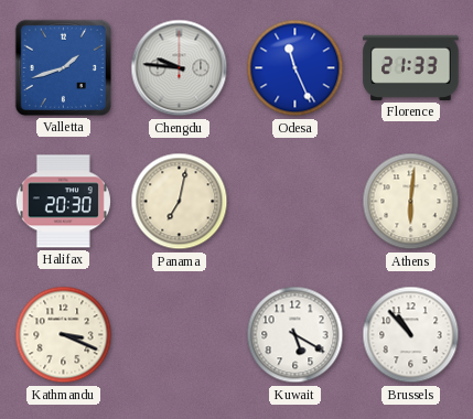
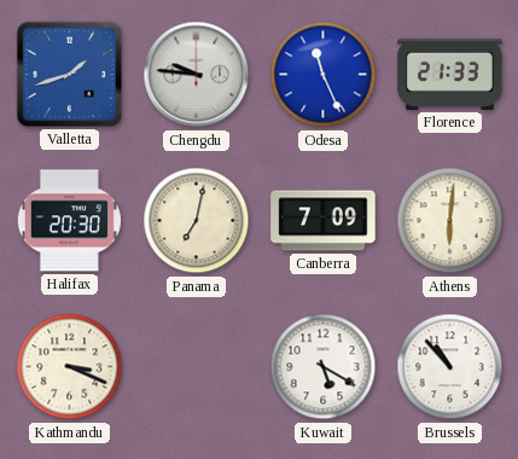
Canberra: none -> 7:09 (324, 221)
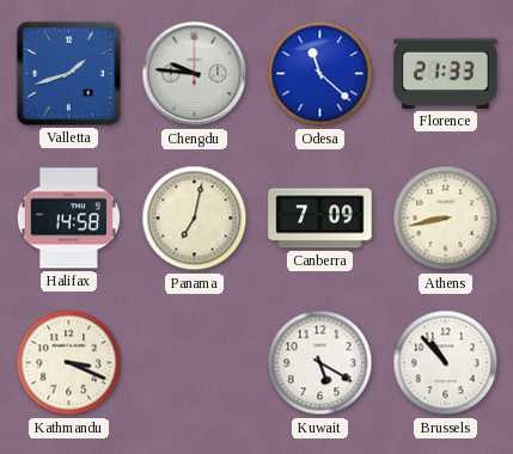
Odesa: 11:26 -> 11:22 (320, 74)
Halifax: 20:30 -> 14:58 (68, 219)
Athens: 6:01 -> 8:43 (446, 219)
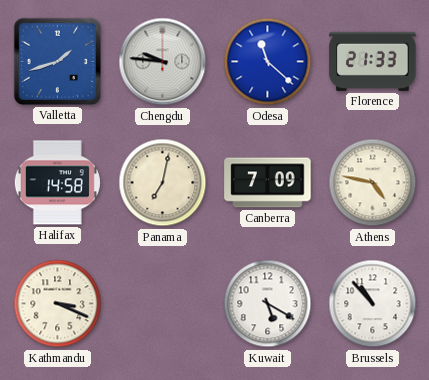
Athens: 8:43 -> 4:47 (373, 183)
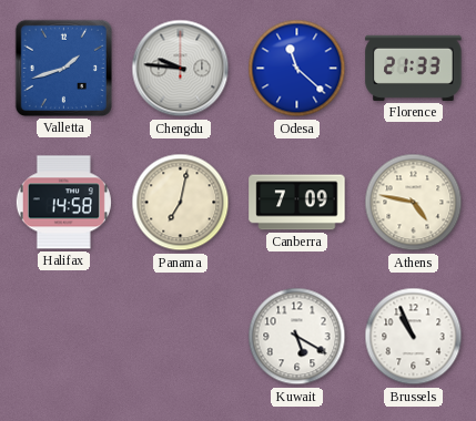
Kathmandu: 3:19 -> none (58, 304)
Brussels: 10:53 -> 10:56 (414, 337)
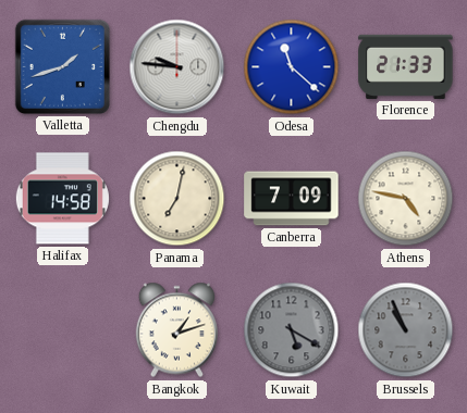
Bangkok: none -> 1:12 (176, 330)
Kuwait dial: white -> grey (292, 330)
Brussels dial: white -> grey (406, 330)
